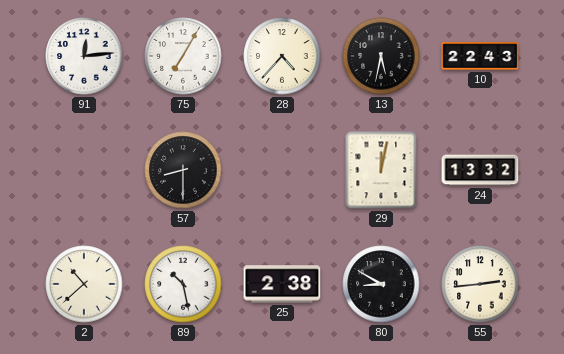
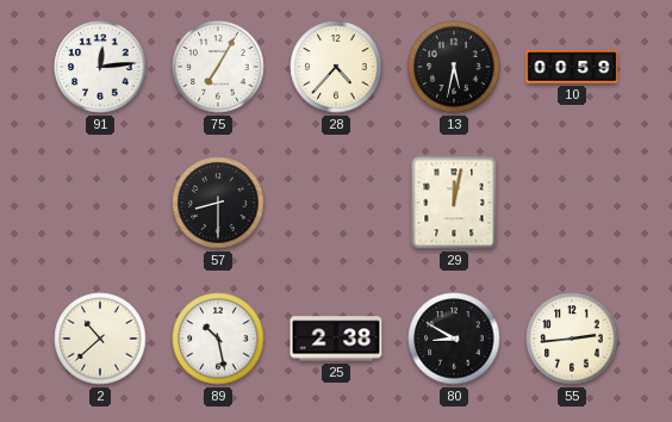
10: 22:43 -> 00:59 (572, 67)
24: 13:32 -> none (480, 170)
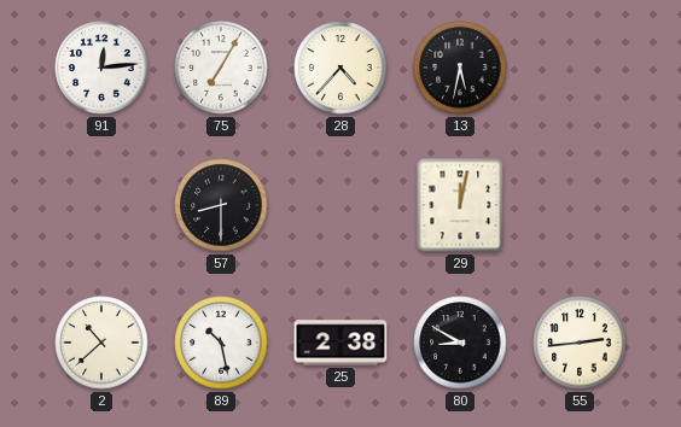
10: 00:59 -> none (572, 67)
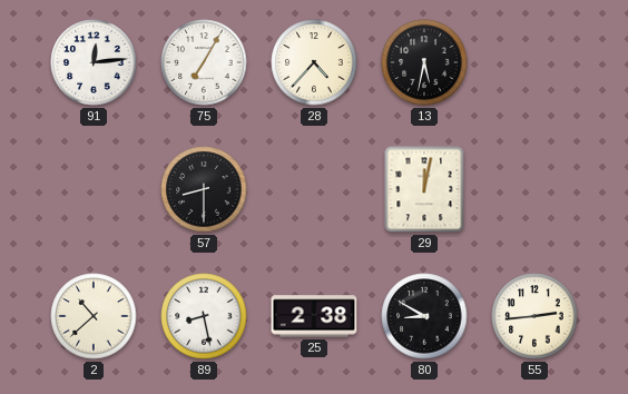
89: 10:28 -> 8:28 (204, 316)
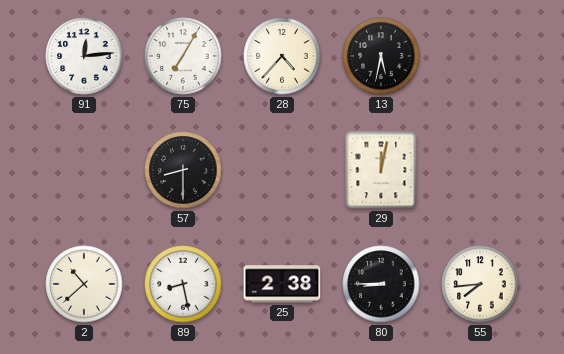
80: 8:50 -> 8:45 (381, 284)
55: 2:44 -> 7:44 (480, 284)
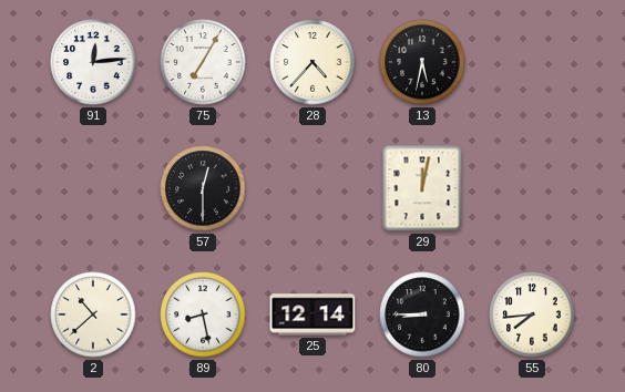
57: 8:30 -> 12:30 (203, 188)
25: 2:38 -> 12:14 (312, 314)
